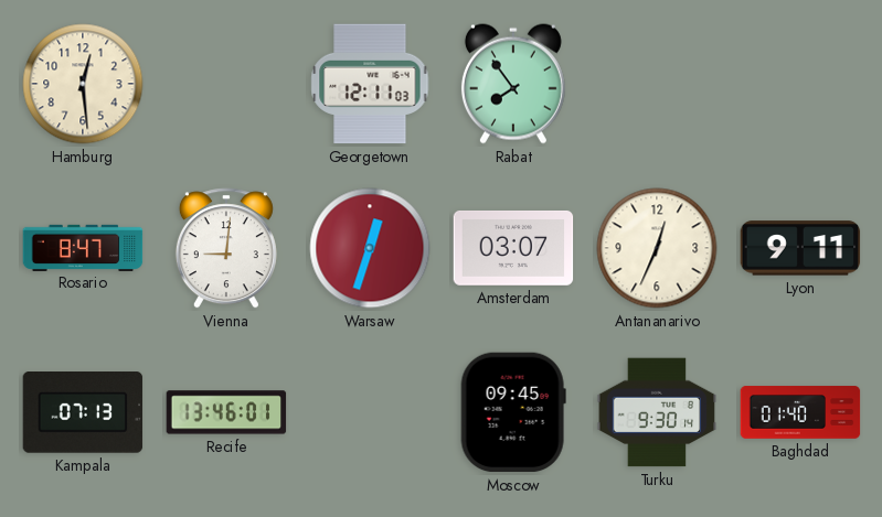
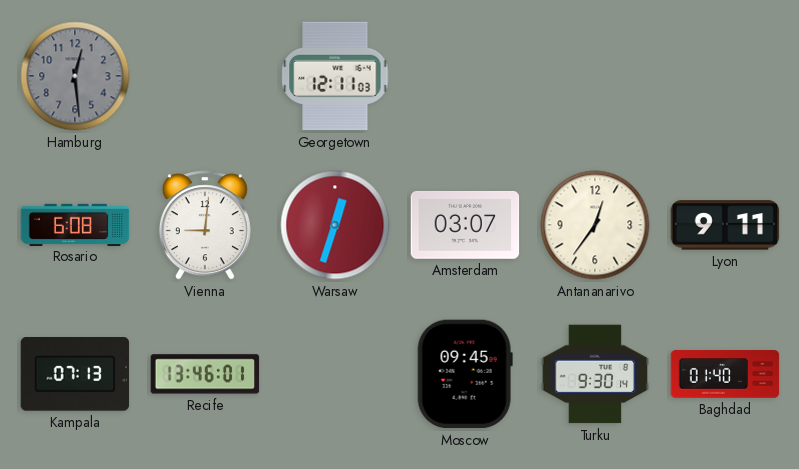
Hamburg dial: cream -> grey (75, 76)
Rabat: 7:54 -> none (513, 84)
Rosario: 8:47 -> 6:08 (75, 224)
Antananarivo: 12:34 -> 12:36 (595, 225)
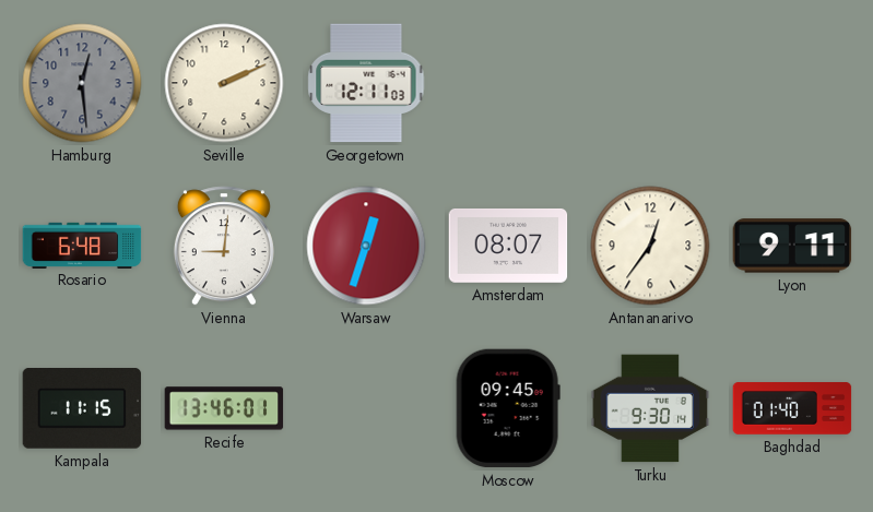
Seville: none -> 2:11 (224, 83)
Rosario: 6:08 -> 6:48 (82, 245)
Amsterdam: 03:07 -> 08:07 (508, 246)
Kampala: 07:13 -> 11:15 (82, 409)
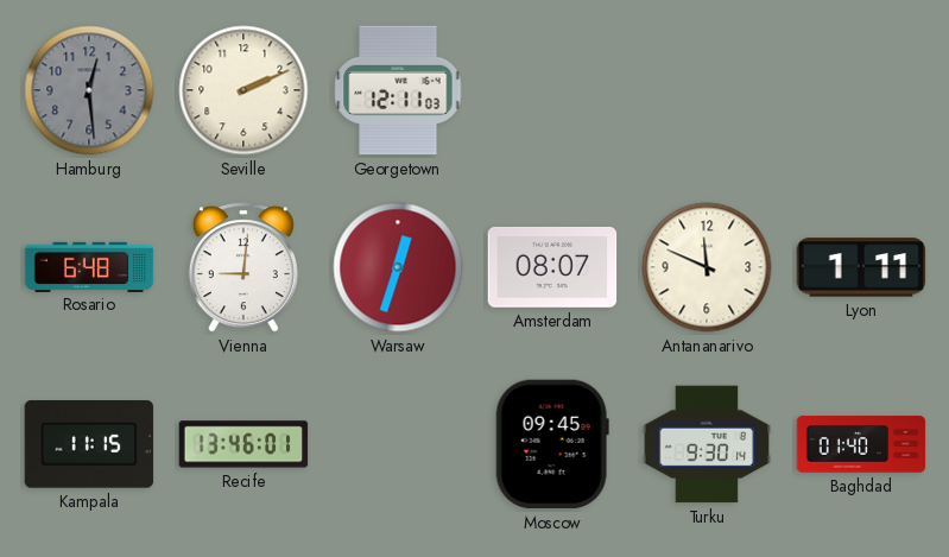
Antananarivo: 12:36 -> 11:49 (707, 267)
Lyon: 9:11 -> 1:11 (861, 267)
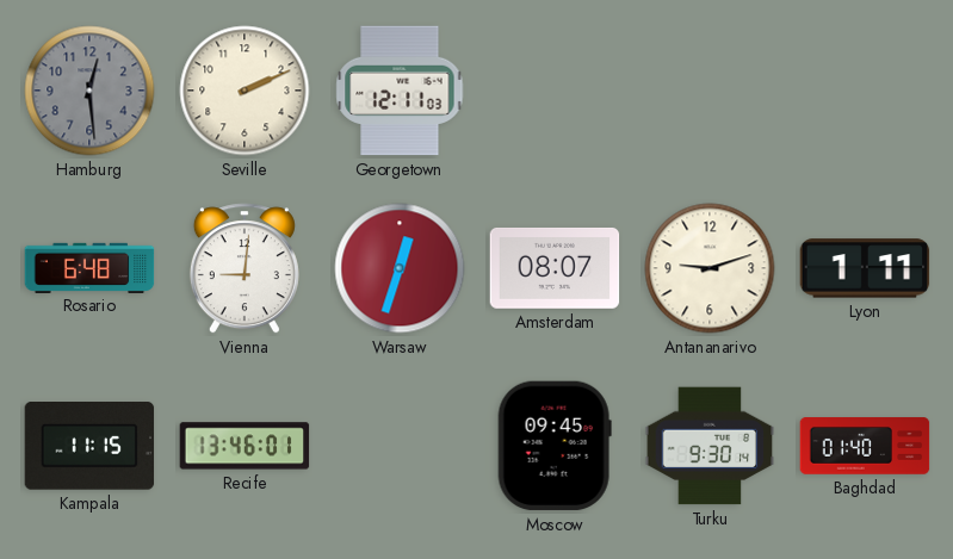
Antananarivo: 11:49 -> 9:12 (710, 268)
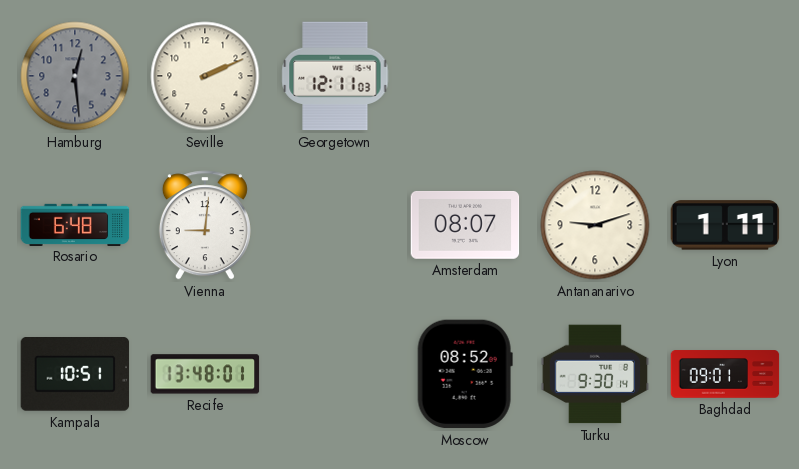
Warsaw: 12:33 -> none (400, 268)
Kampala: 11:15 -> 10:51 (75, 375)
Recife: 13:46 -> 13:48 (205, 374)
Moscow: 09:45 -> 08:52 (465, 374)
Baghdad: 01:40 -> 09:01 (725, 374)
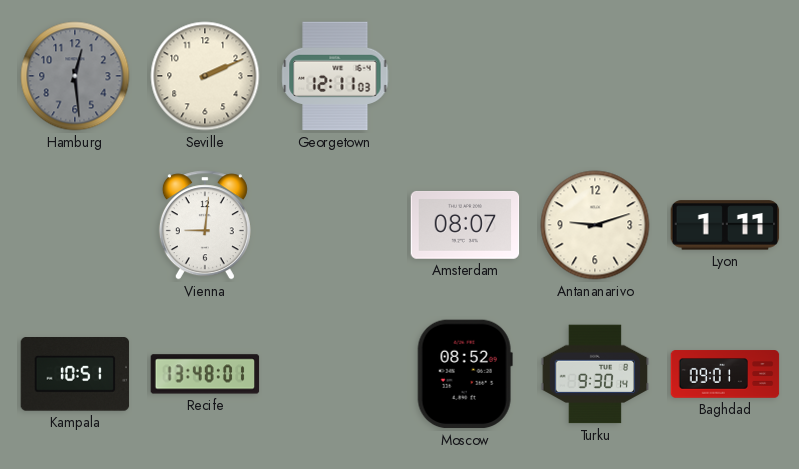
Rosario: 6:48 -> none (75, 224)
